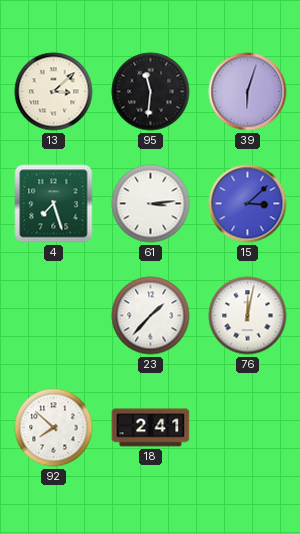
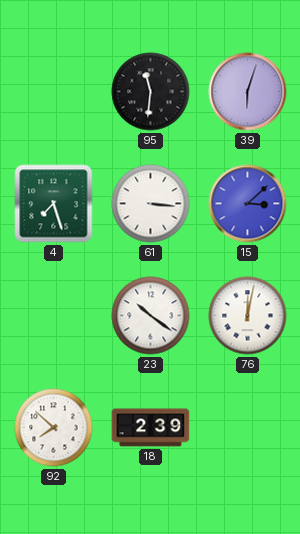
13: 3:08 -> none (54, 92)
61: 3:14 -> 3:16 (151, 204)
23: 1:37 -> 10:21 (151, 316)
18: 2:41 -> 2:39 (151, 428)
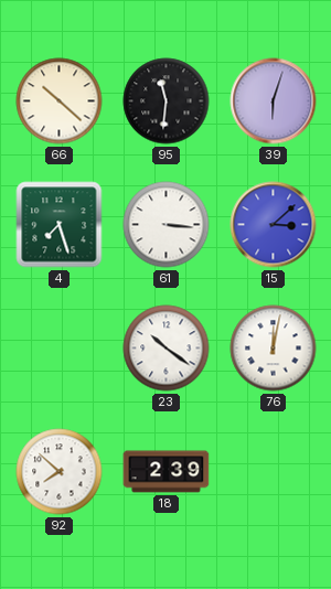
66: none -> 10:22 (60, 101)
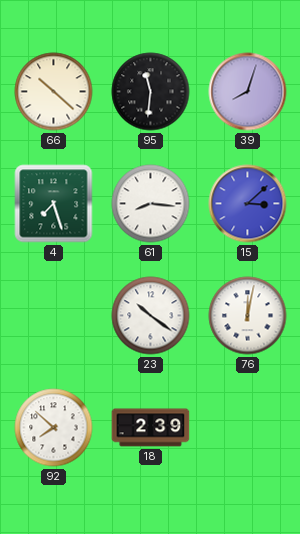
39: 6:03 -> 8:03 (248, 92)
61: 3:16 -> 8:16 (151, 204)
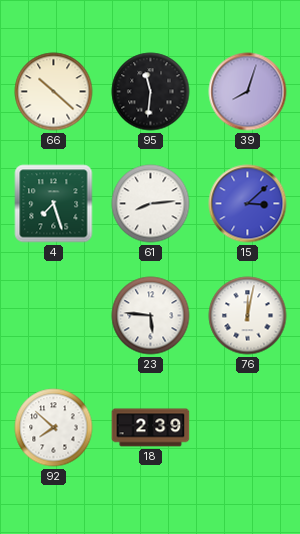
61: 8:16 -> 8:14 (151, 204)
23: 10:21 -> 5:46 (151, 316)
